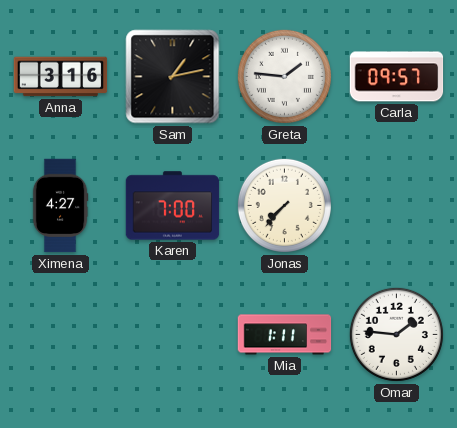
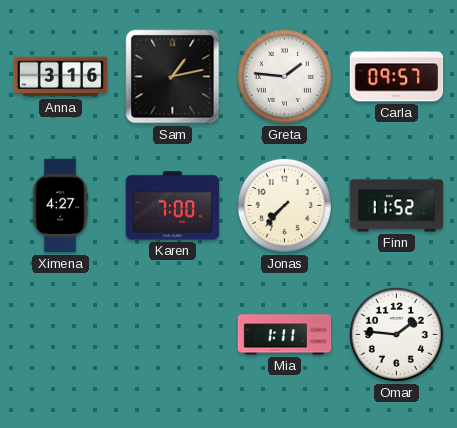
Finn: none -> 11:52 (397, 206)
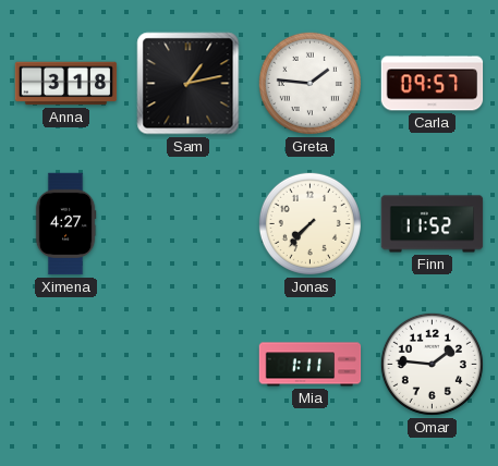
Anna: 3:16 -> 3:18 (66, 84)
Karen: 7:00 -> none (173, 206)
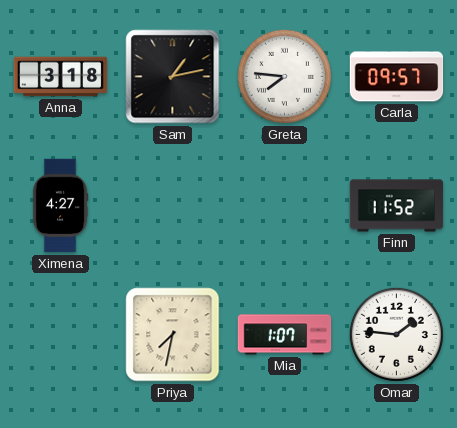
Greta: 1:46 -> 7:46 (284, 76)
Jonas: 7:37 -> none (309, 223)
Priya: none -> 7:32 (173, 335)
Mia: 1:11 -> 1:07 (285, 335)
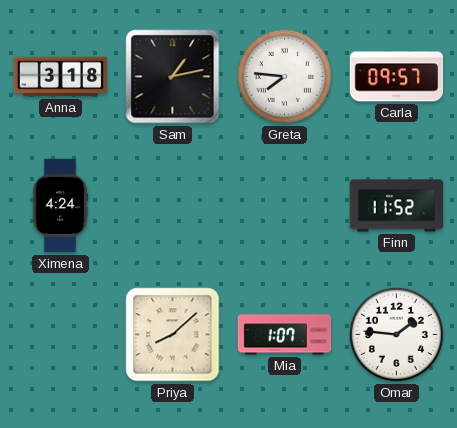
Ximena: 4:27 -> 4:24 (60, 206)
Priya: 7:32 -> 8:08 (173, 335)
